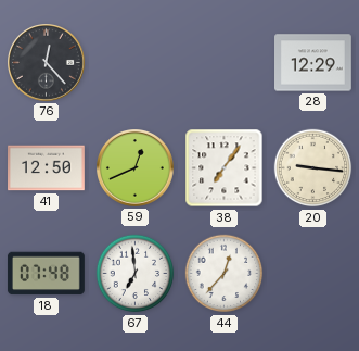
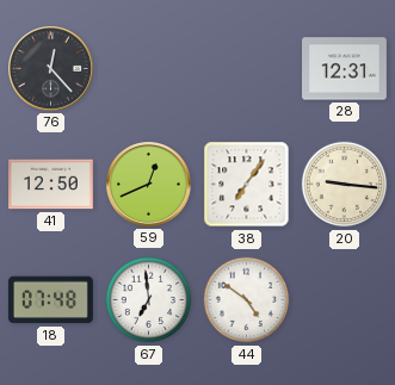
28: 12:29 -> 12:31 (345, 69)
44: 12:37 -> 4:51 (247, 300)
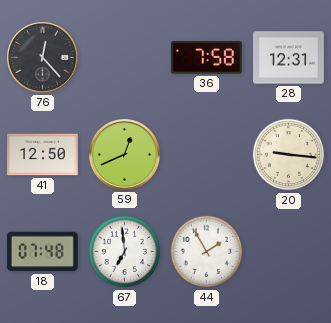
36: none -> 7:58 (206, 58)
38: 7:06 -> none (247, 185)
44: 4:51 -> 1:55 (207, 252)
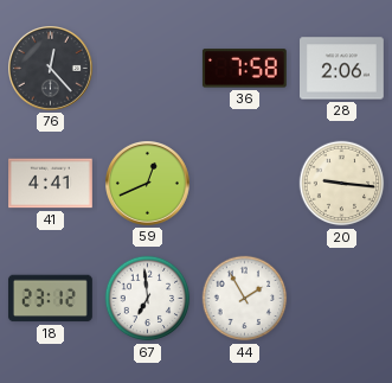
28: 12:31 -> 2:06 (342, 69)
41: 12:50 -> 4:41 (51, 184)
18: 07:48 -> 23:12 (50, 299)
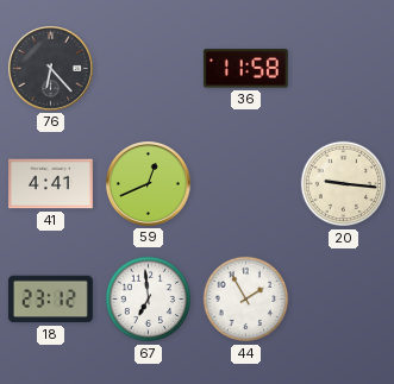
76: 12:23 -> 6:23 (51, 69)
36: 7:58 -> 11:58 (245, 69)
28: 2:06 -> none (342, 69)
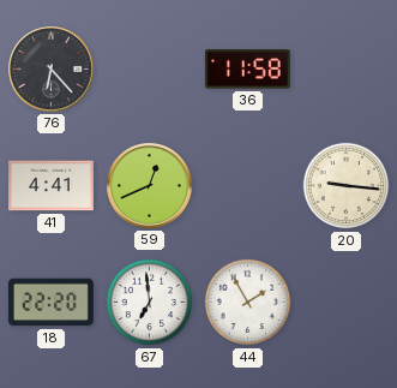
18: 23:12 -> 22:20 (50, 303)
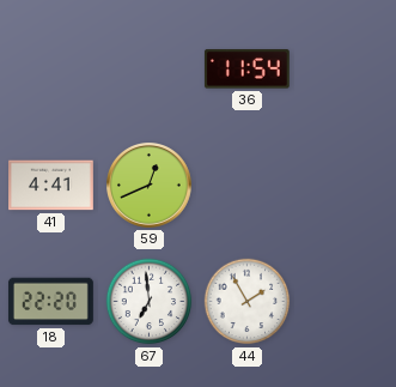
76: 6:23 -> none (52, 70)
36: 11:58 -> 11:54 (246, 69)
20: 9:16 -> none (347, 186)
